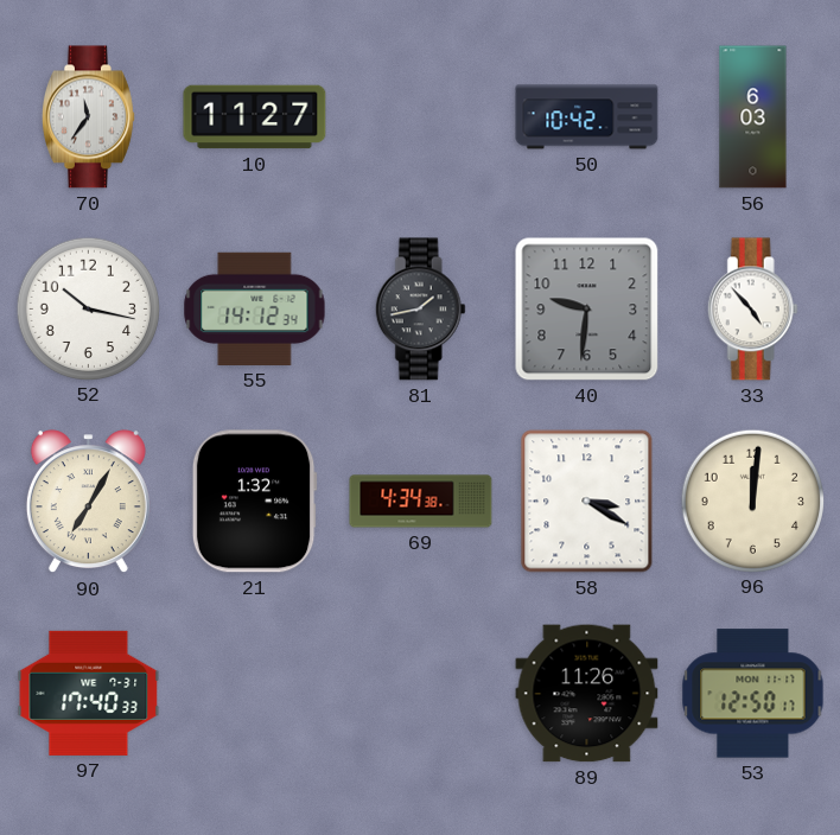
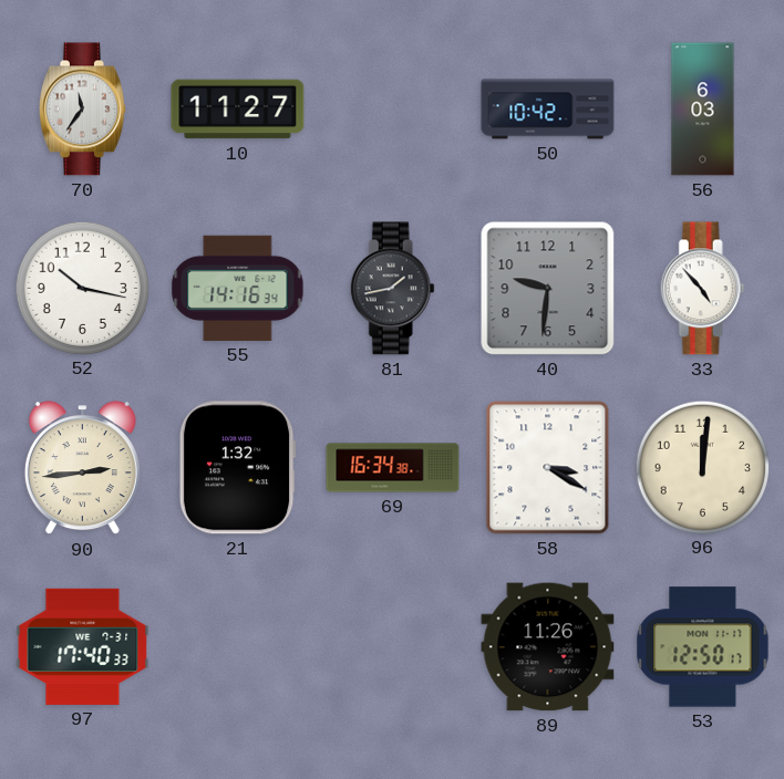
55: 14:12 -> 14:16 (238, 288)
90: 7:05 -> 2:44 (82, 468)
69: 4:34 -> 16:34 (393, 468)
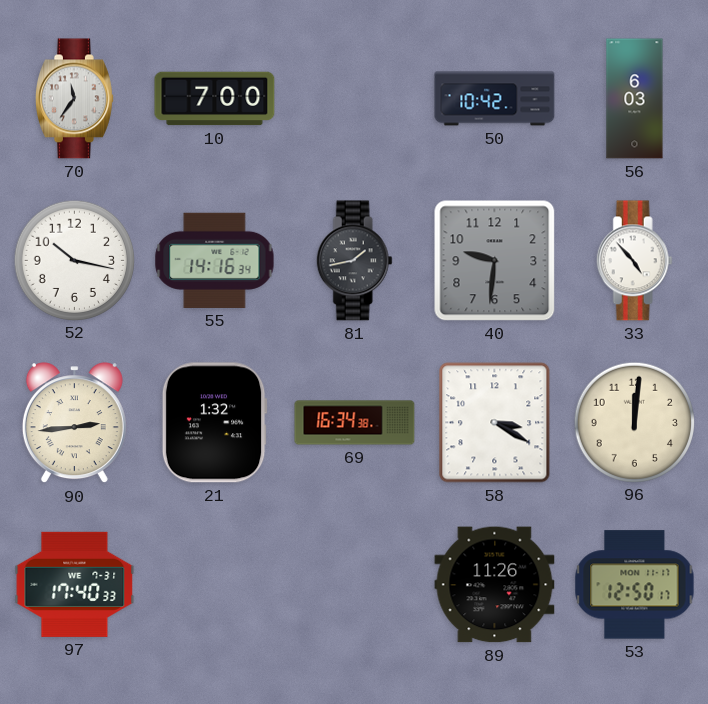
10: 11:27 -> 7:00 (215, 99)
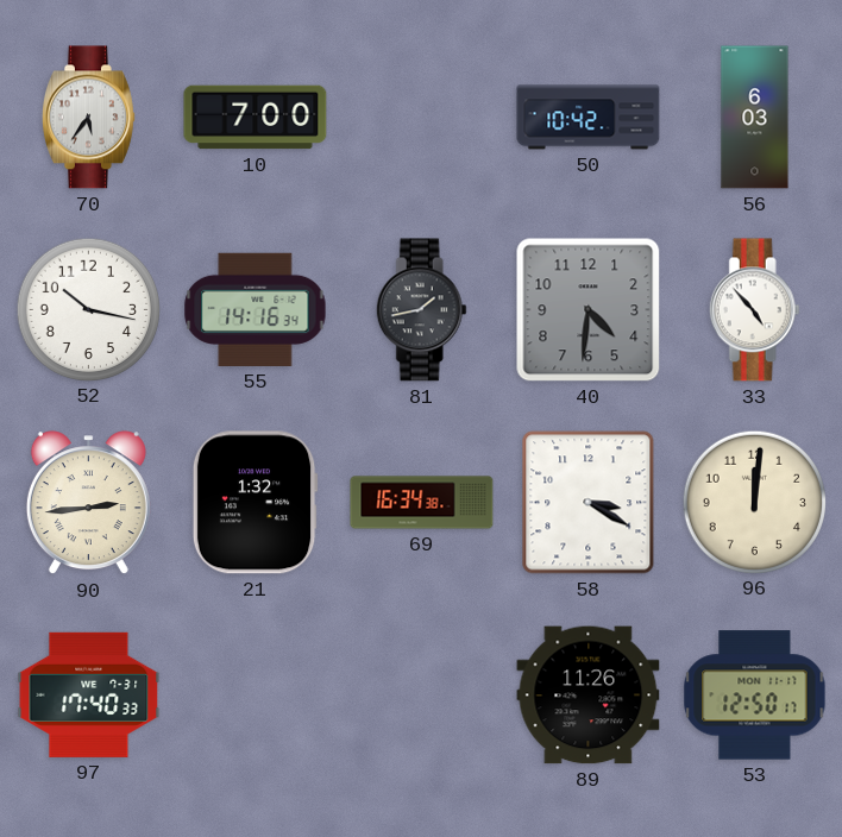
70: 11:36 -> 5:36 (88, 118)
40: 9:31 -> 4:31 (589, 310)
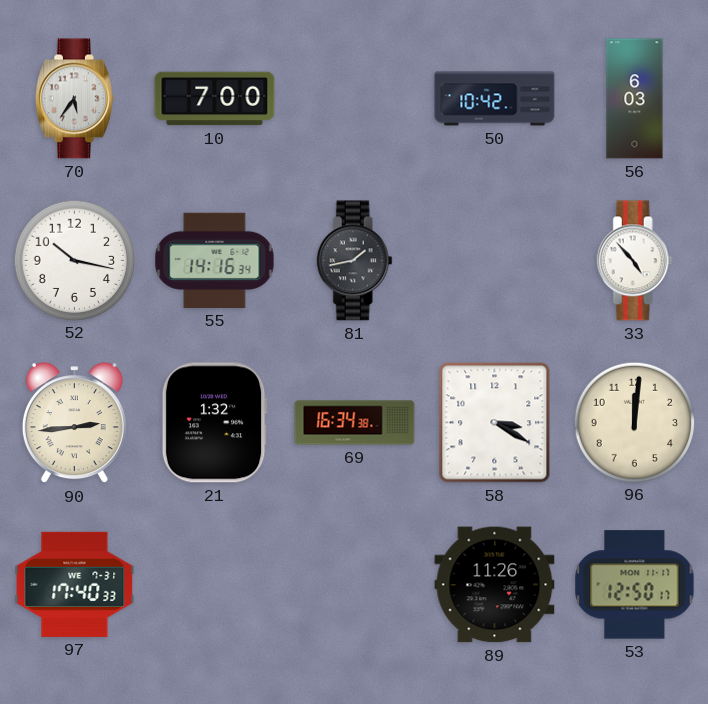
40: 4:31 -> none (589, 310)
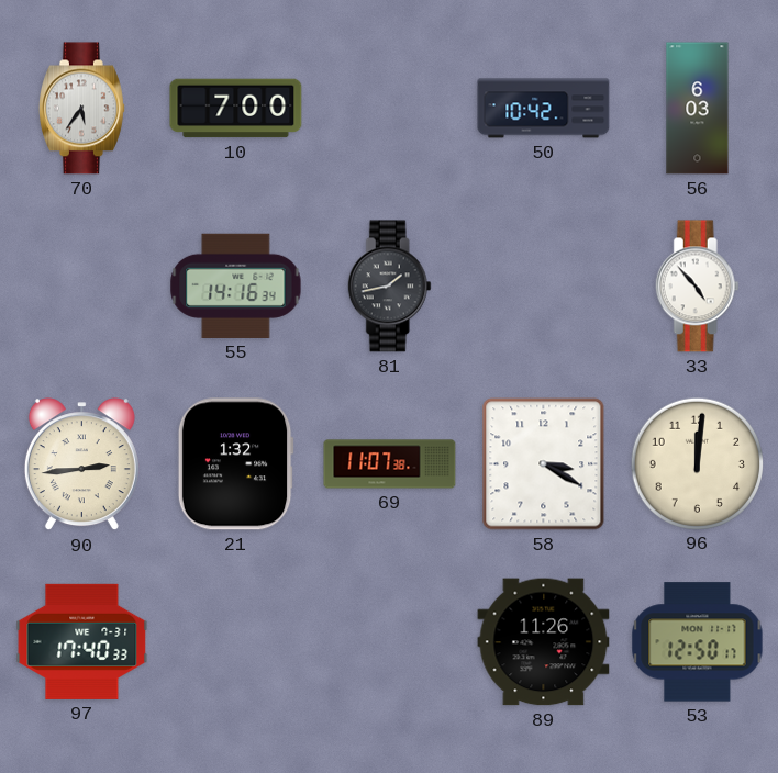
52: 10:17 -> none (74, 260)
69: 16:34 -> 11:07 (390, 464)
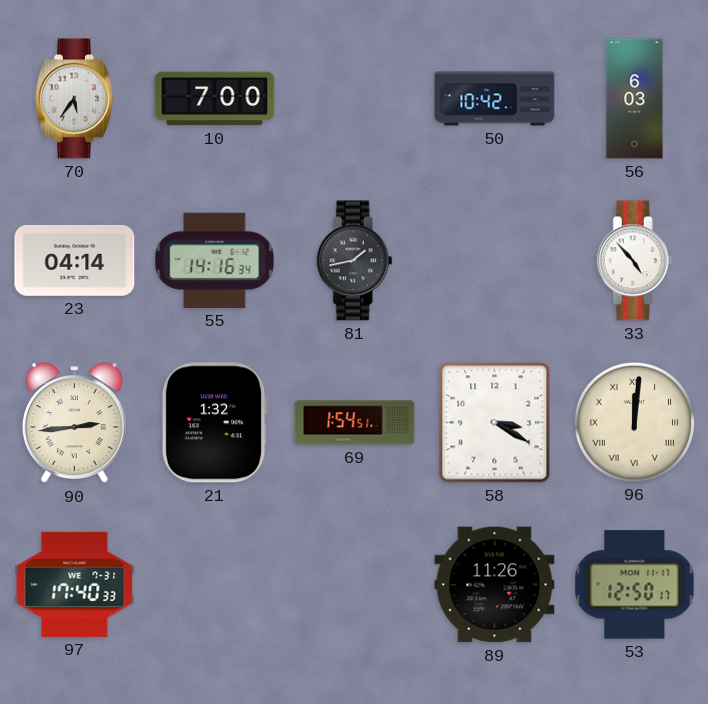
23: none -> 04:14 (75, 260)
69: 11:07 -> 1:54 (355, 423)
96 numerals: Arabic -> Roman (634, 422)
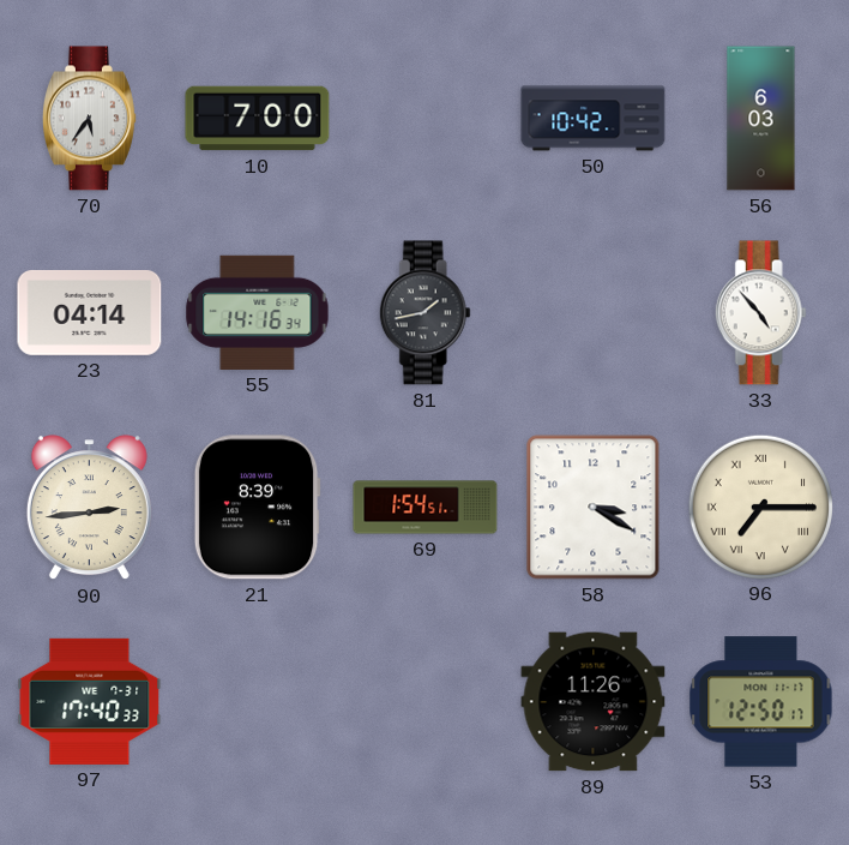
21: 1:32 -> 8:39 (257, 508)
96: 12:01 -> 7:15 (760, 507)
